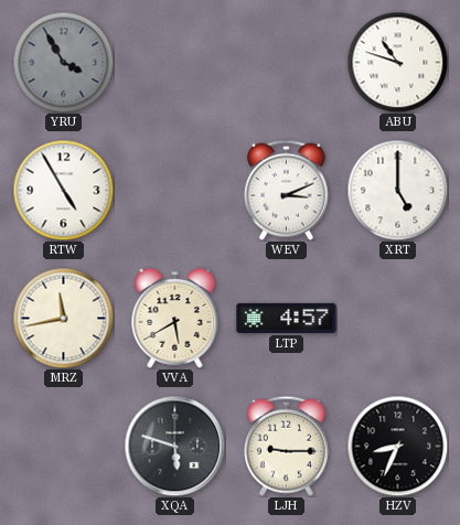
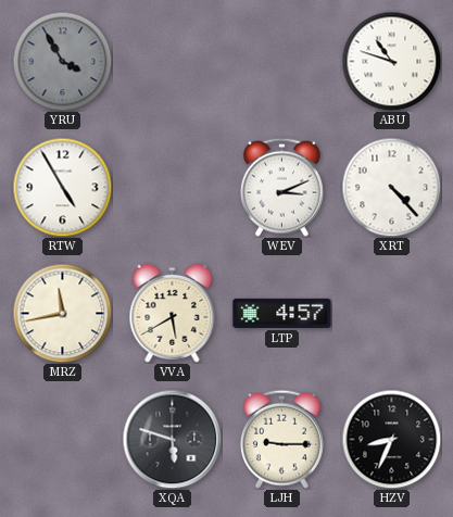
XRT: 5:00 -> 4:23 (391, 187)
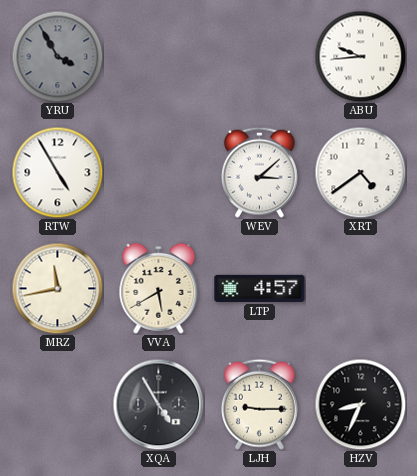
ABU: 10:48 -> 9:44 (360, 56)
WEV: 3:11 -> 3:08 (259, 172)
XRT: 4:23 -> 4:39 (360, 172)
XQA: 5:48 -> 4:55 (158, 404)
